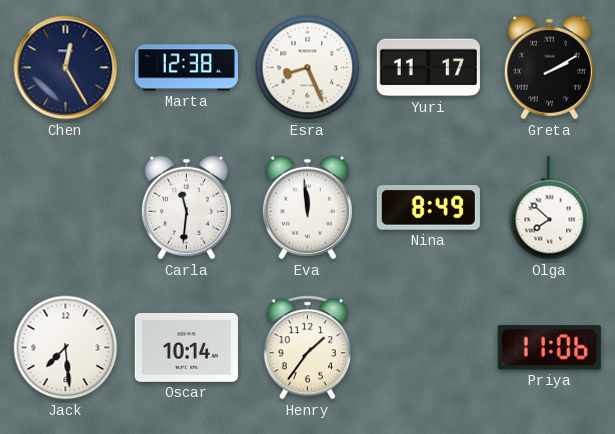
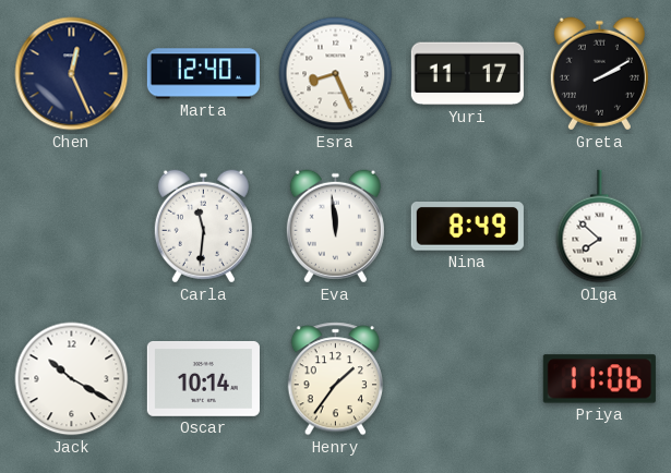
Chen: 12:25 -> 12:26 (72, 74)
Marta: 12:38 -> 12:40 (203, 74)
Jack: 7:29 -> 10:20 (72, 379)
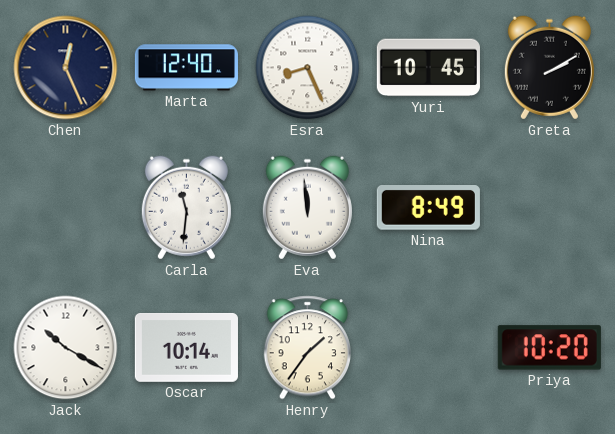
Yuri: 11:17 -> 10:45 (428, 68)
Olga: 7:52 -> none (600, 227)
Priya: 11:06 -> 10:20 (549, 348)
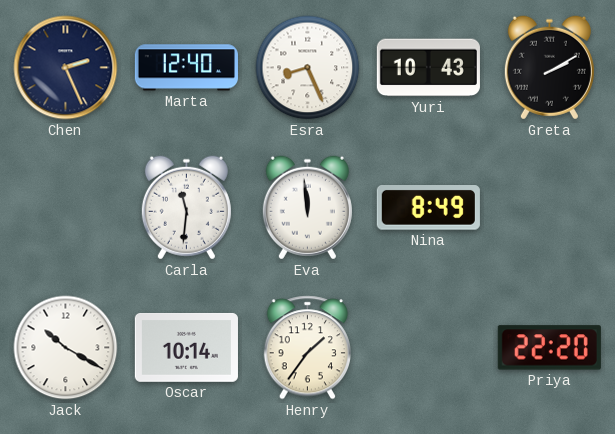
Chen: 12:26 -> 2:26 (66, 68)
Yuri: 10:45 -> 10:43 (428, 68)
Priya: 10:20 -> 22:20 (549, 348)
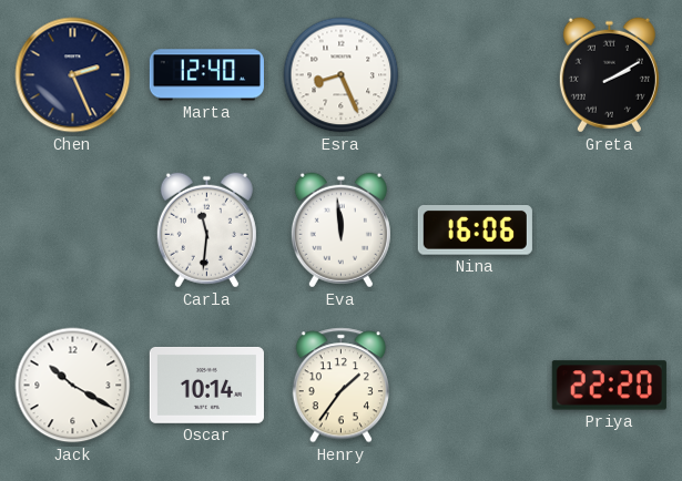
Yuri: 10:43 -> none (428, 68)
Nina: 8:49 -> 16:06 (475, 231)
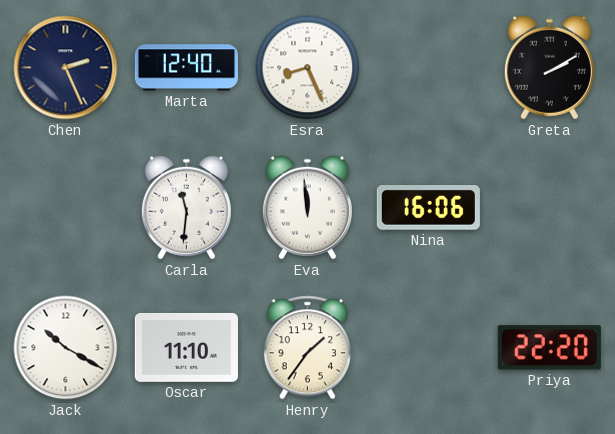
Oscar: 10:14 -> 11:10 (186, 347)
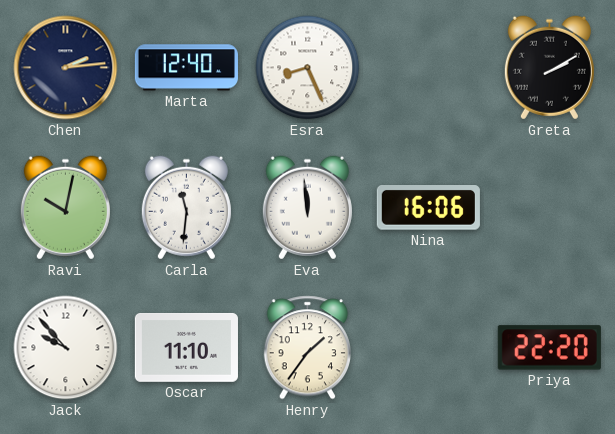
Chen: 2:26 -> 2:14 (66, 68)
Ravi: none -> 10:02 (65, 208)
Jack: 10:20 -> 9:53 (66, 348)
